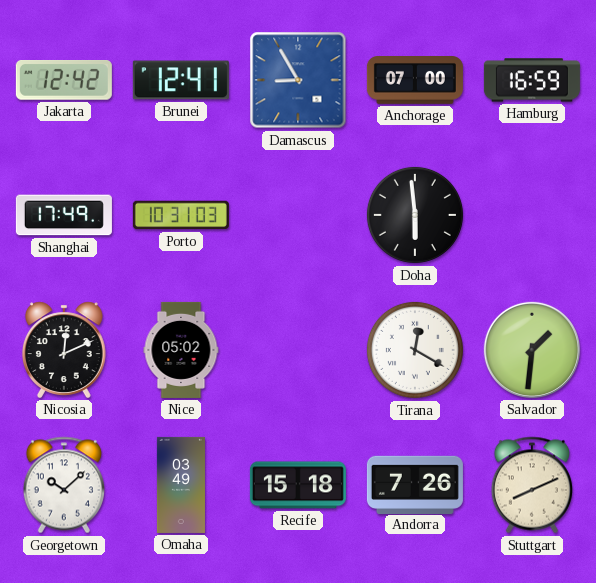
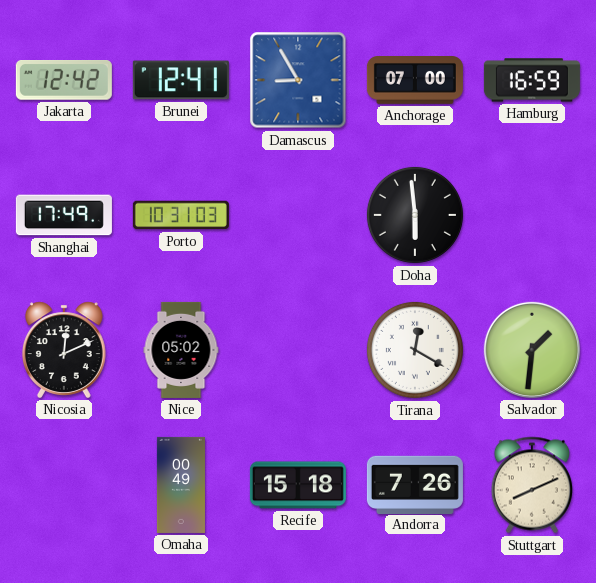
Georgetown: 10:08 -> none (64, 485)
Omaha: 03:49 -> 00:49 (181, 485)
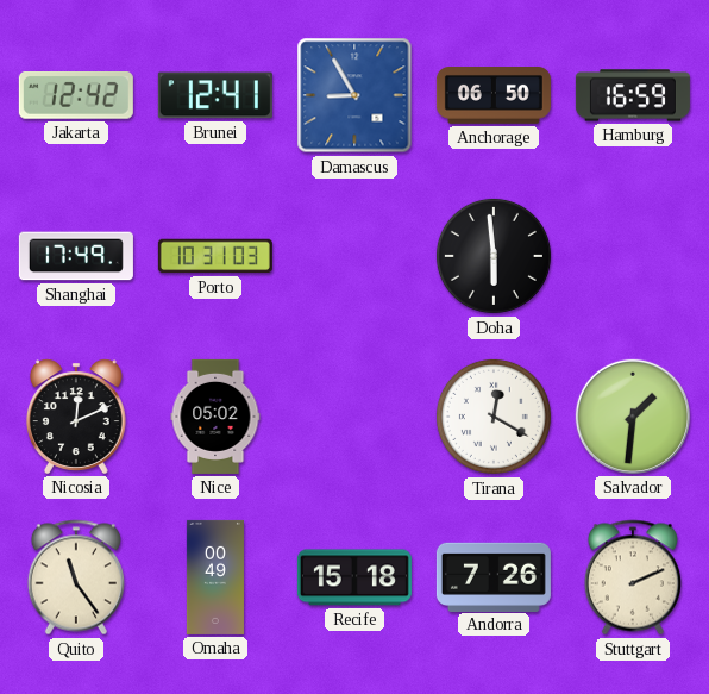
Anchorage: 07:00 -> 06:50 (494, 96)
Quito: none -> 11:24 (76, 577)
Stuttgart: 8:11 -> 2:11 (633, 577)
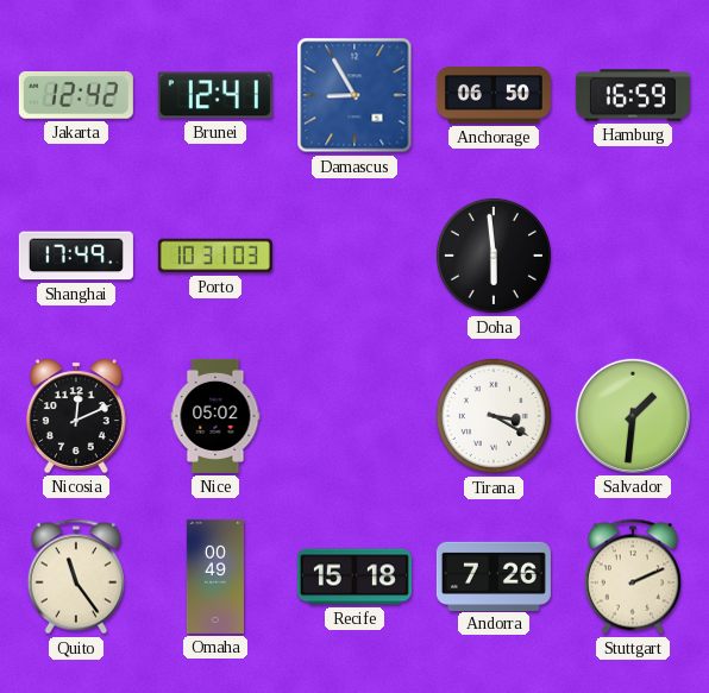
Tirana: 12:20 -> 3:20 (494, 416)
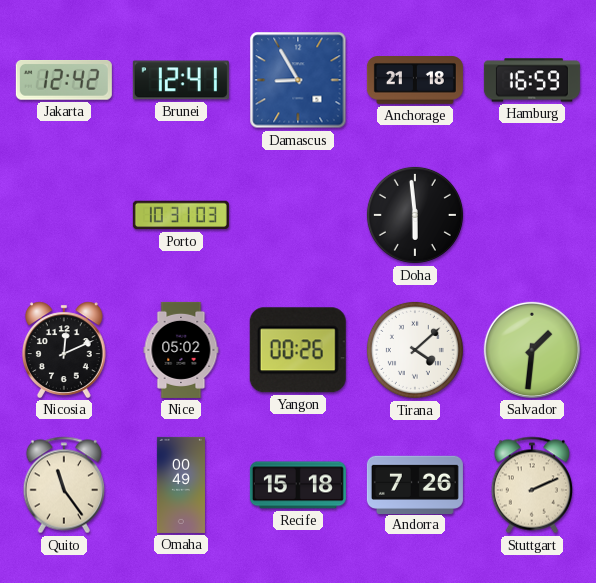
Anchorage: 06:50 -> 21:18 (415, 81)
Shanghai: 17:49 -> none (76, 256)
Yangon: none -> 00:26 (298, 350)
Tirana: 3:20 -> 4:08 (415, 350)
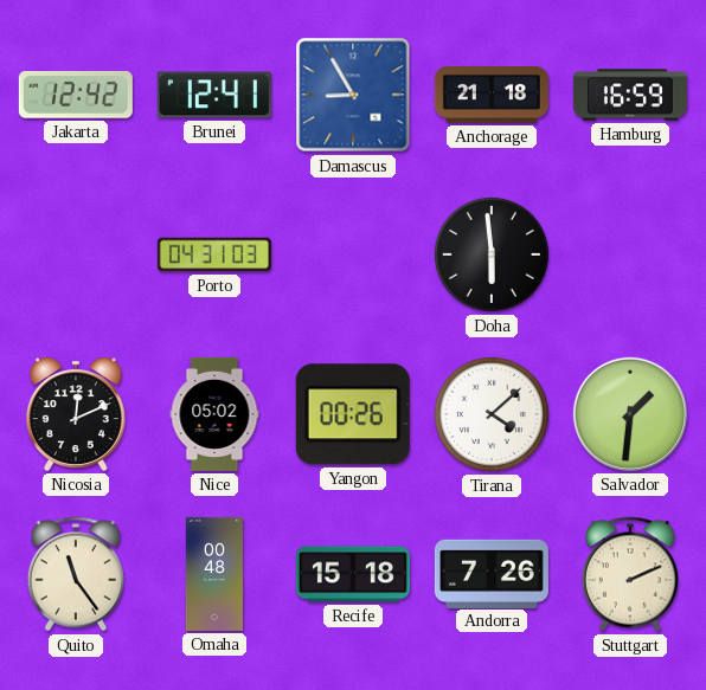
Porto: 10:31 -> 04:31 (214, 254)
Omaha: 00:49 -> 00:48 (214, 574)
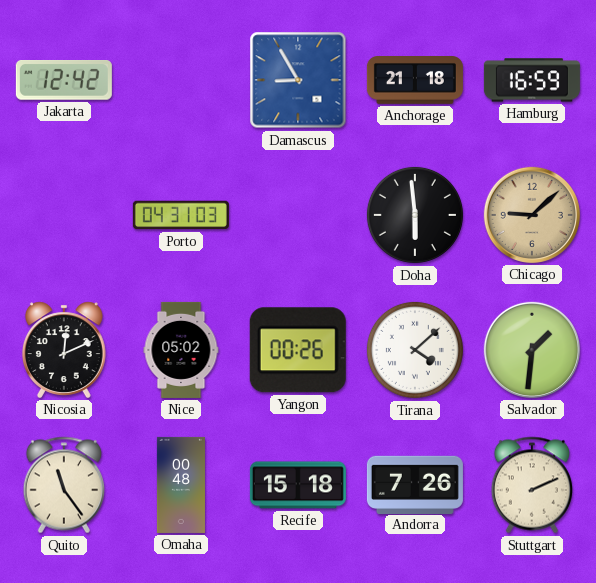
Brunei: 12:41 -> none (214, 95)
Chicago: none -> 9:08 (532, 215)
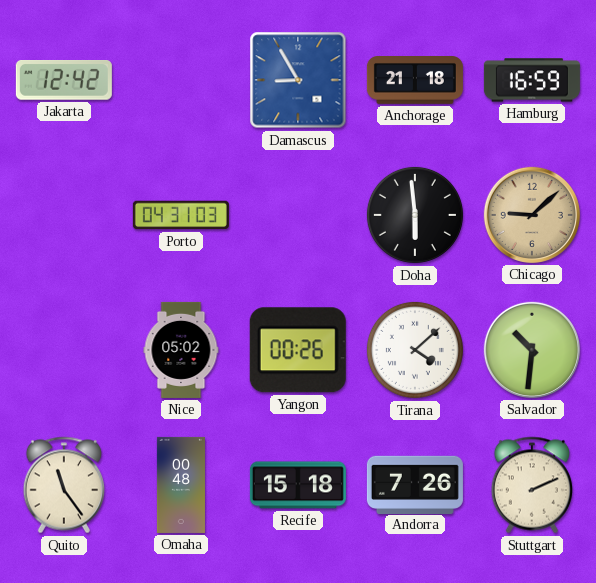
Nicosia: 12:11 -> none (64, 350)
Salvador: 1:31 -> 10:31 (532, 350)
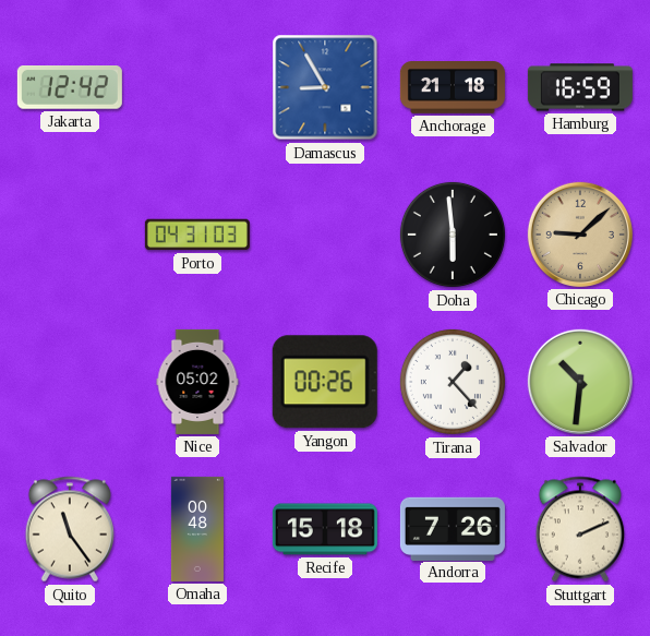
Tirana: 4:08 -> 1:23 (453, 382)
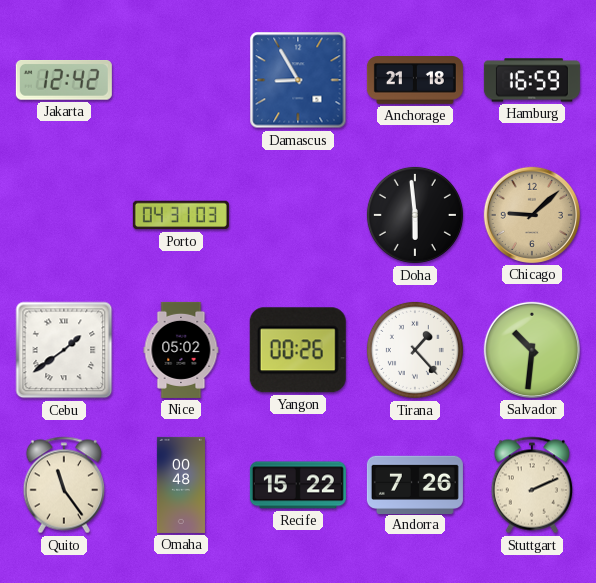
Cebu: none -> 1:39 (64, 350)
Recife: 15:18 -> 15:22 (298, 485)
